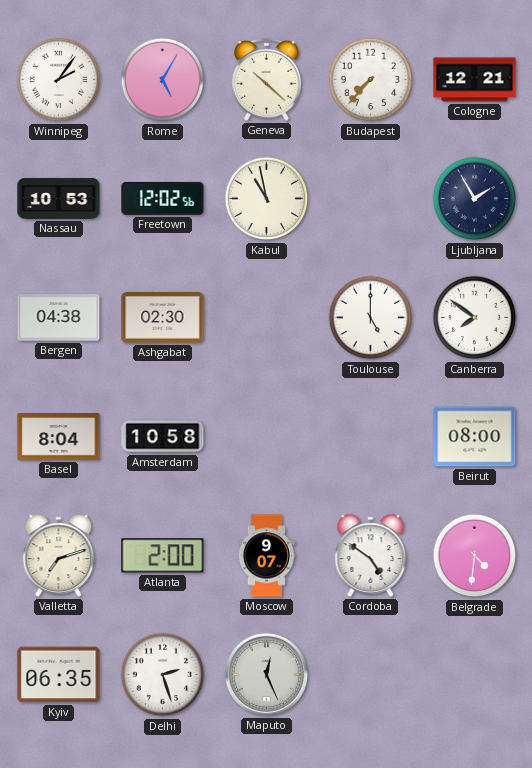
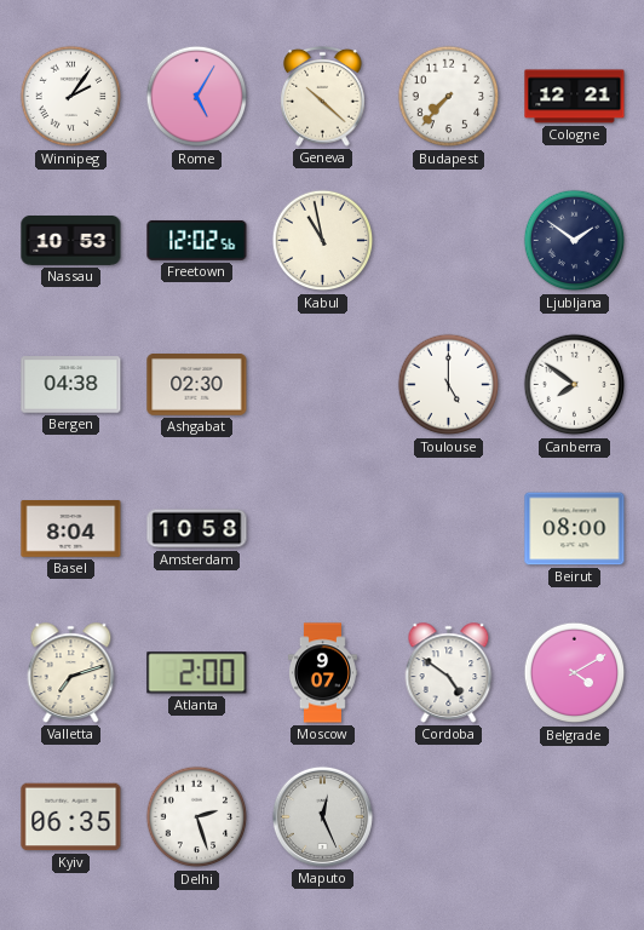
Ljubljana: 1:55 -> 1:51 (575, 241)
Belgrade: 4:31 -> 4:10 (575, 673)
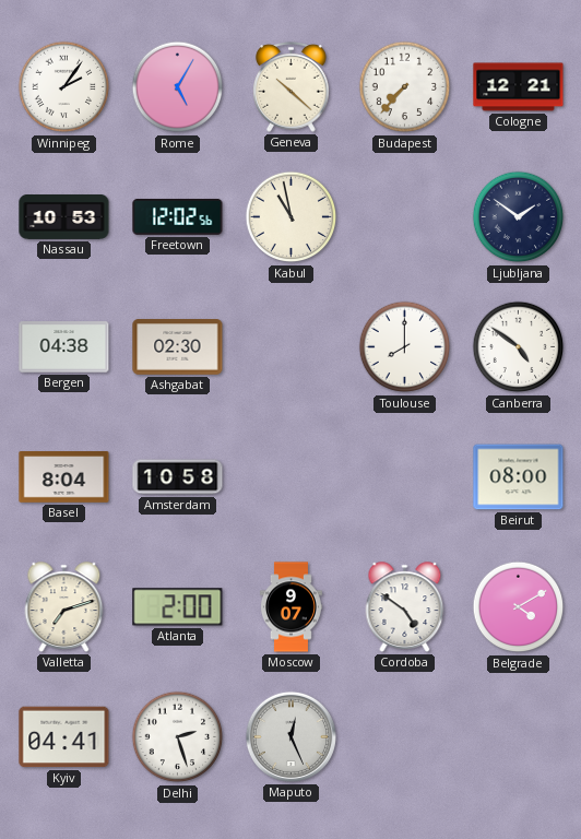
Toulouse: 5:00 -> 8:00 (405, 347)
Canberra: 7:51 -> 4:51 (519, 347)
Kyiv: 06:35 -> 04:41 (64, 737)
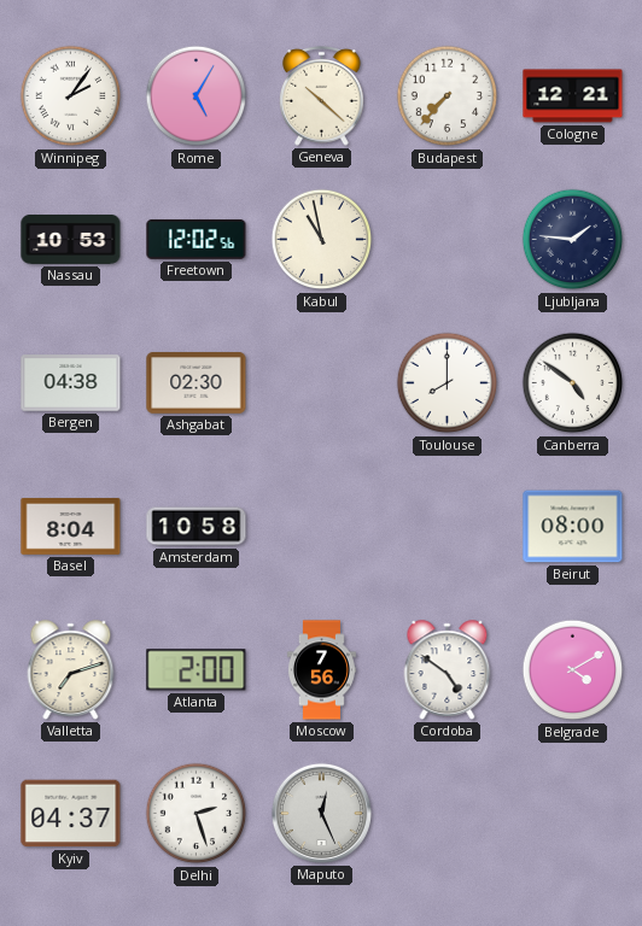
Ljubljana: 1:51 -> 1:46 (573, 240)
Moscow: 9:07 -> 7:56 (321, 670)
Kyiv: 04:41 -> 04:37 (71, 814)
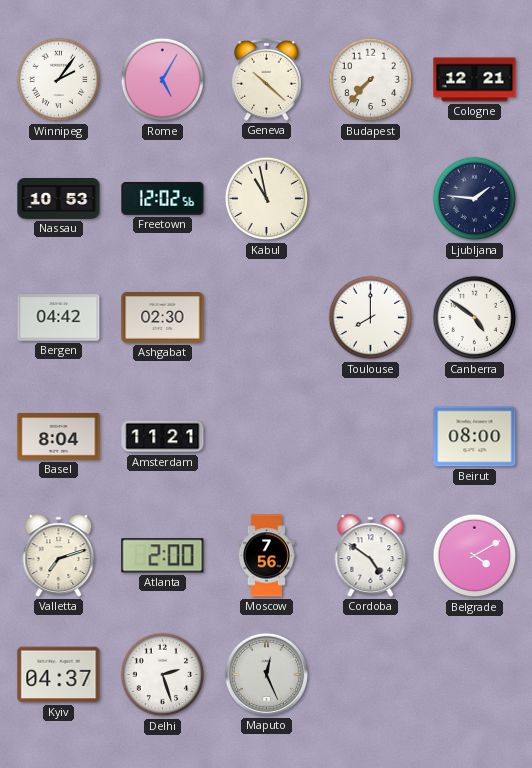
Bergen: 04:38 -> 04:42 (59, 318)
Amsterdam: 10:58 -> 11:21 (163, 437)
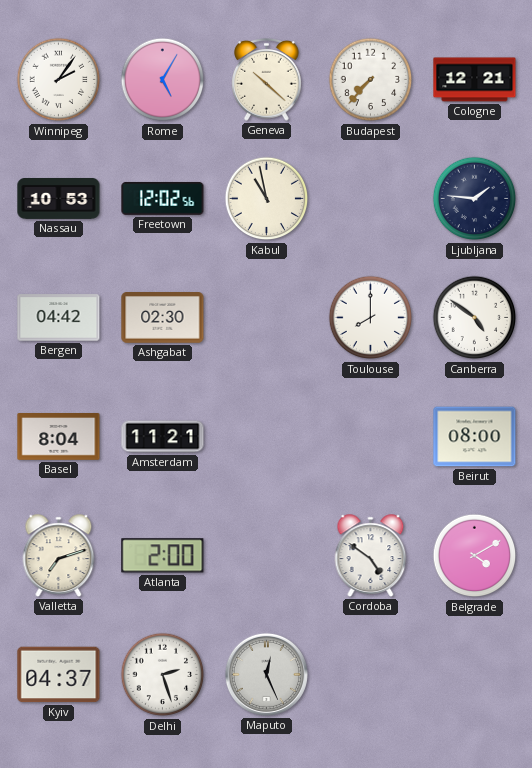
Moscow: 7:56 -> none (266, 556)
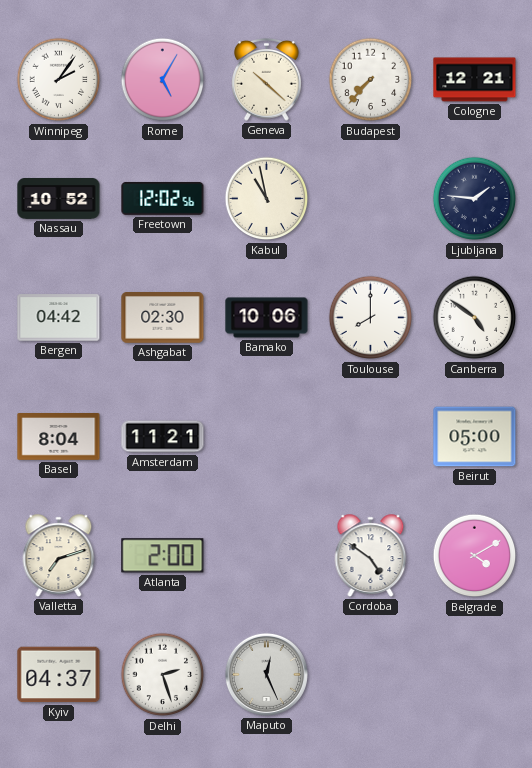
Nassau: 10:53 -> 10:52 (59, 199)
Bamako: none -> 10:06 (267, 318)
Beirut: 08:00 -> 05:00 (475, 437)
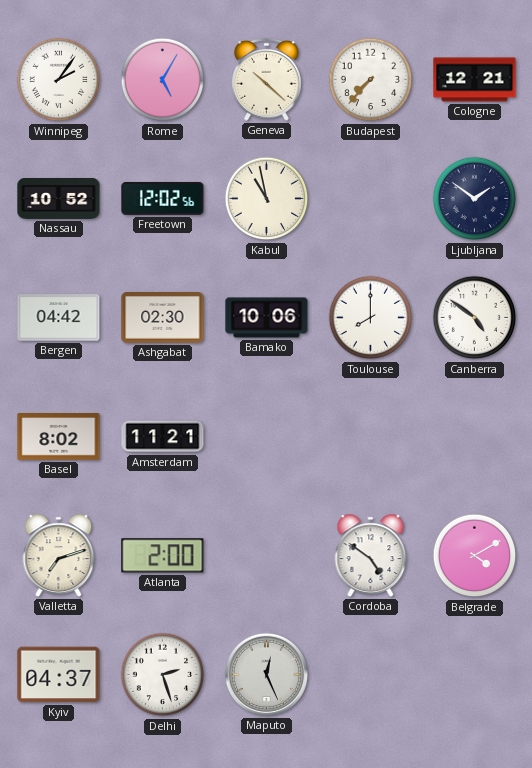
Ljubljana: 1:46 -> 1:51 (475, 199)
Basel: 8:04 -> 8:02 (59, 437)
Beirut: 05:00 -> none (475, 437)
